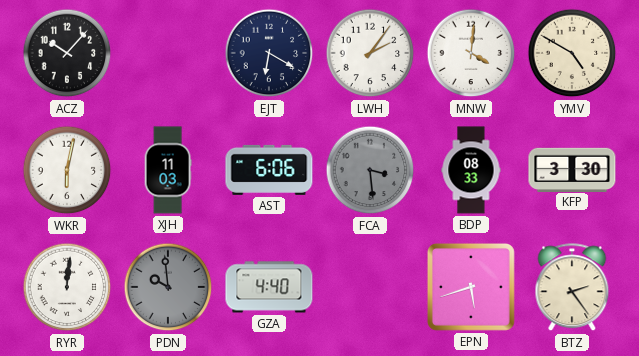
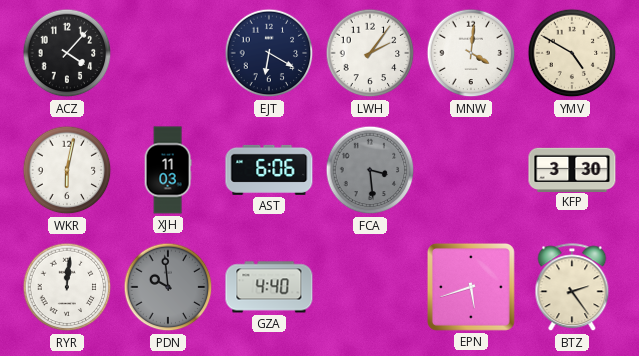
ACZ: 10:07 -> 4:07 (67, 53)
BDP: 08:33 -> none (471, 170)
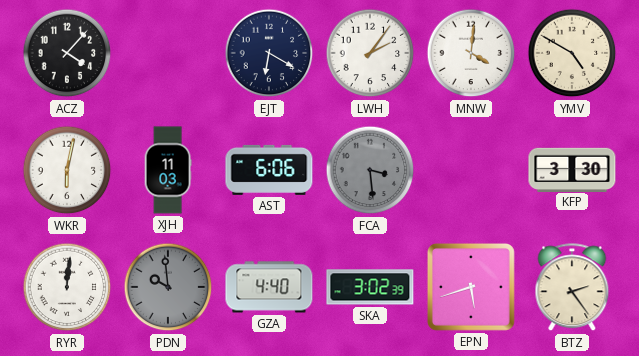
SKA: none -> 3:02 (370, 287)
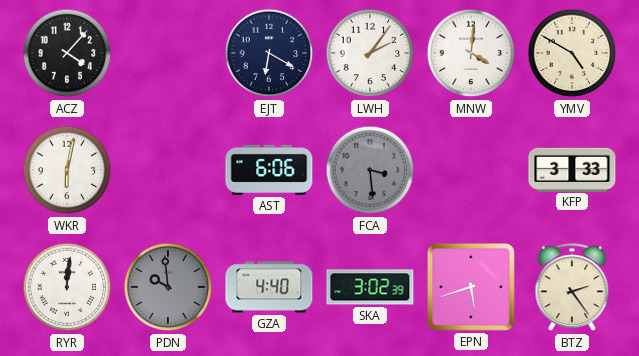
XJH: 11:03 -> none (168, 170)
KFP: 3:30 -> 3:33 (572, 169)
